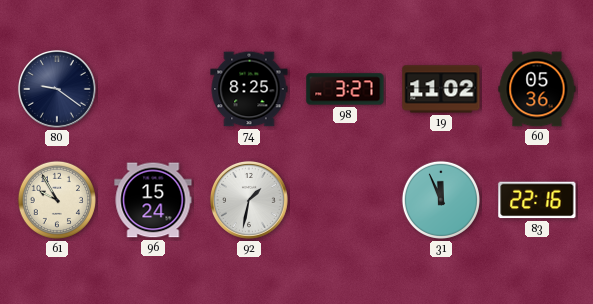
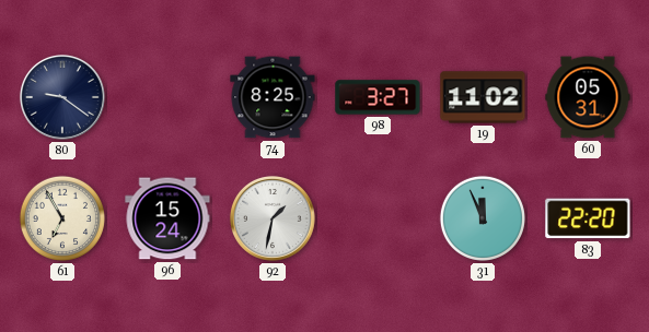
60: 05:36 -> 05:31 (588, 97)
61: 9:55 -> 6:55 (62, 218)
83: 22:16 -> 22:20 (588, 218)
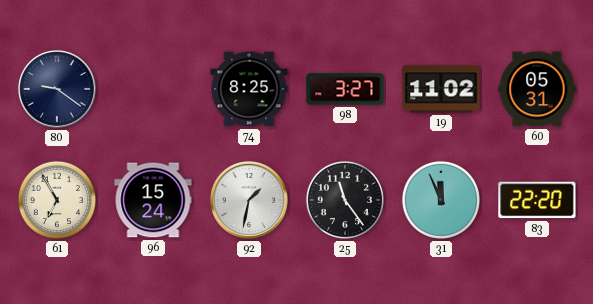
25: none -> 11:24 (345, 200)
